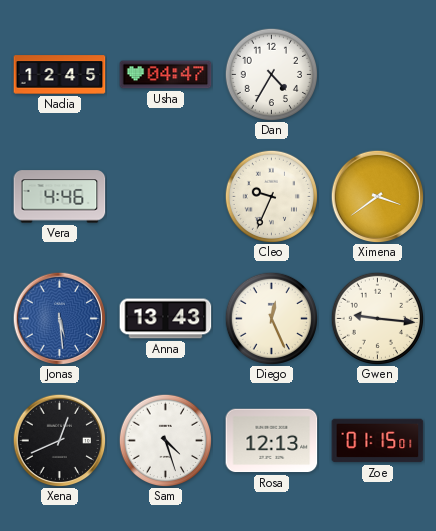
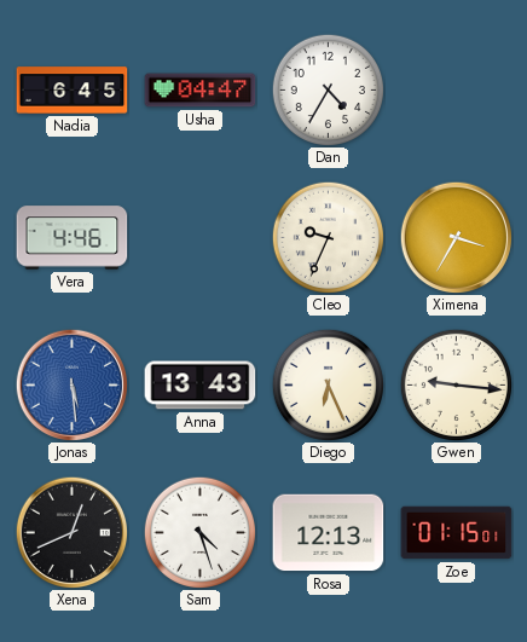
Nadia: 12:45 -> 6:45 (73, 91)
Ximena: 3:39 -> 3:35 (456, 237)
Diego: 12:26 -> 6:26 (328, 384)
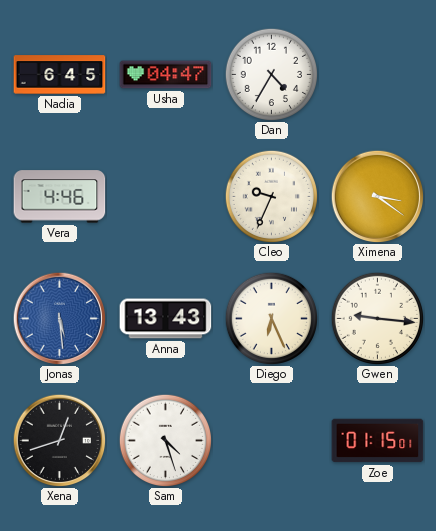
Ximena: 3:35 -> 3:21 (377, 196)
Xena: 12:41 -> 12:42 (59, 440)
Rosa: 12:13 -> none (329, 533)
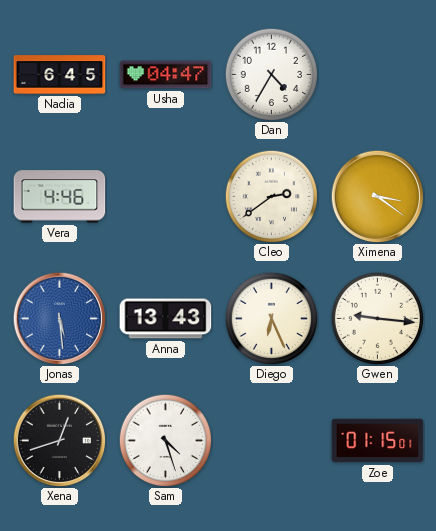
Cleo: 9:34 -> 2:39 (271, 196)
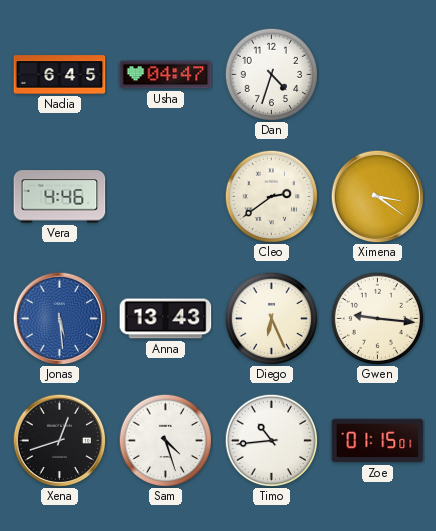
Dan: 4:35 -> 4:33 (271, 74)
Timo: none -> 10:44 (271, 440)
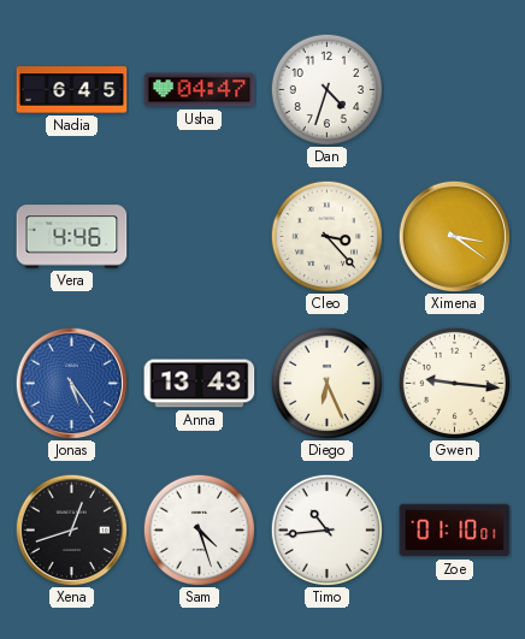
Cleo: 2:39 -> 3:23 (326, 236)
Jonas: 5:29 -> 5:24 (71, 383)
Zoe: 01:15 -> 01:10 (455, 531)
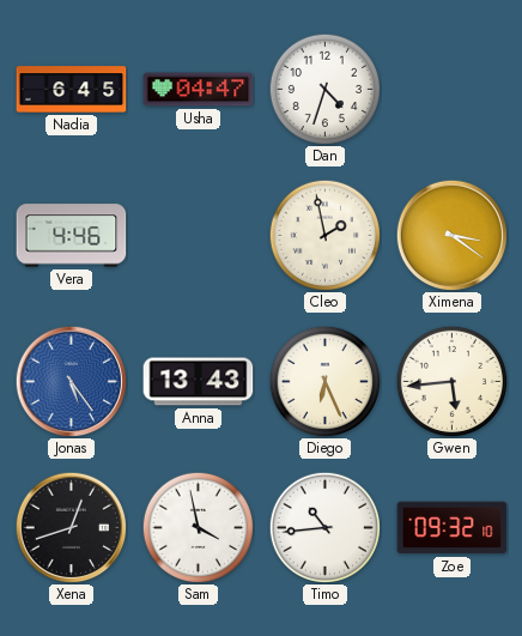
Cleo: 3:23 -> 1:58 (324, 235)
Gwen: 9:16 -> 5:44 (451, 381)
Sam: 4:27 -> 3:58 (198, 527)
Zoe: 01:10 -> 09:32 (453, 528)
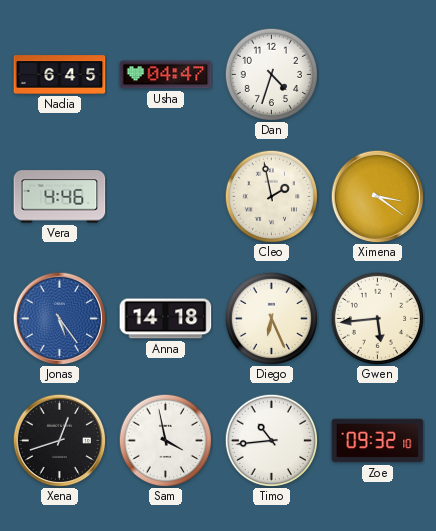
Anna: 13:43 -> 14:18 (166, 319)
